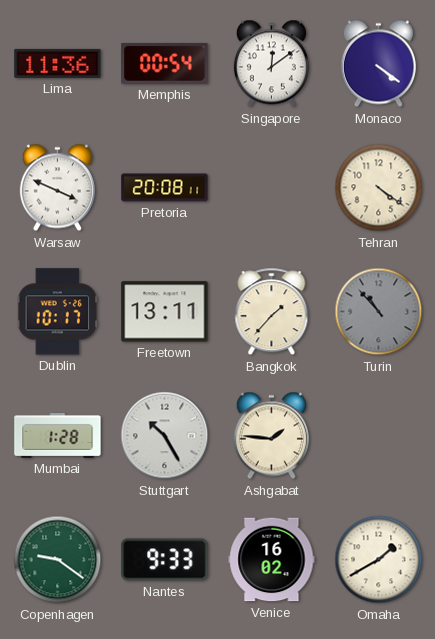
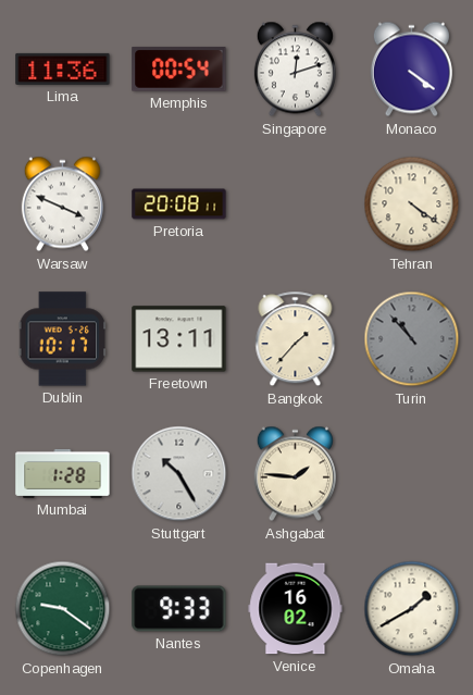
Singapore: 12:09 -> 12:12 (295, 70)
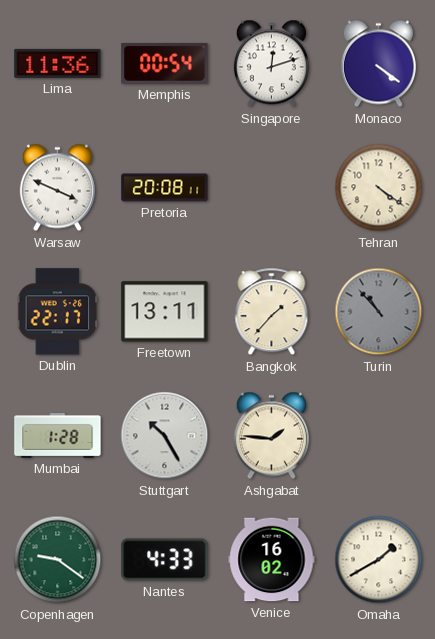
Dublin: 10:17 -> 22:17 (58, 312)
Nantes: 9:33 -> 4:33 (165, 560)
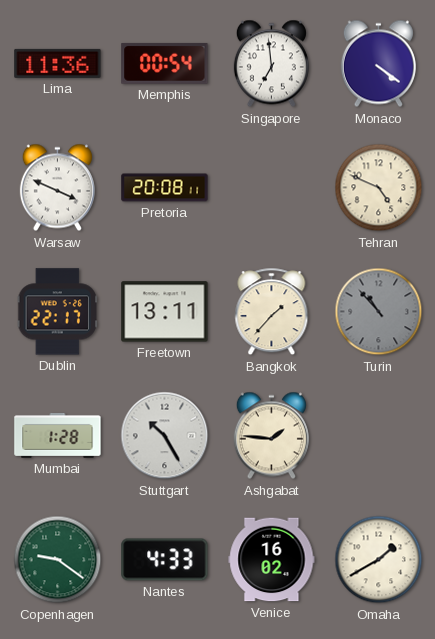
Singapore: 12:12 -> 6:59 (271, 64)
Tehran: 4:21 -> 4:49 (379, 188)
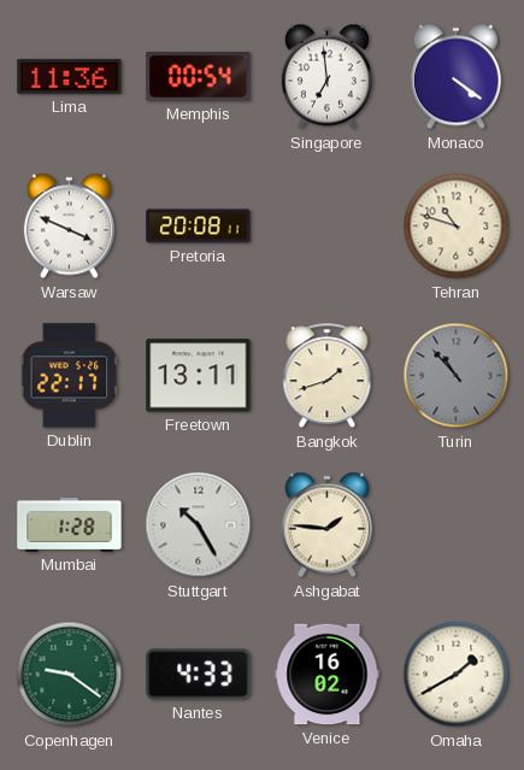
Tehran: 4:49 -> 10:48 (457, 227)
Bangkok: 1:37 -> 1:42 (328, 376)
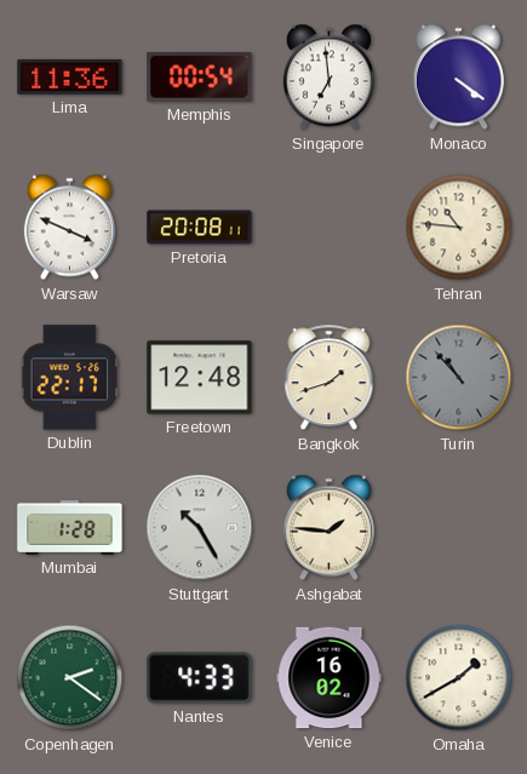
Tehran: 10:48 -> 10:46 (459, 228)
Freetown: 13:11 -> 12:48 (200, 378)
Copenhagen: 9:21 -> 2:21 (70, 678)
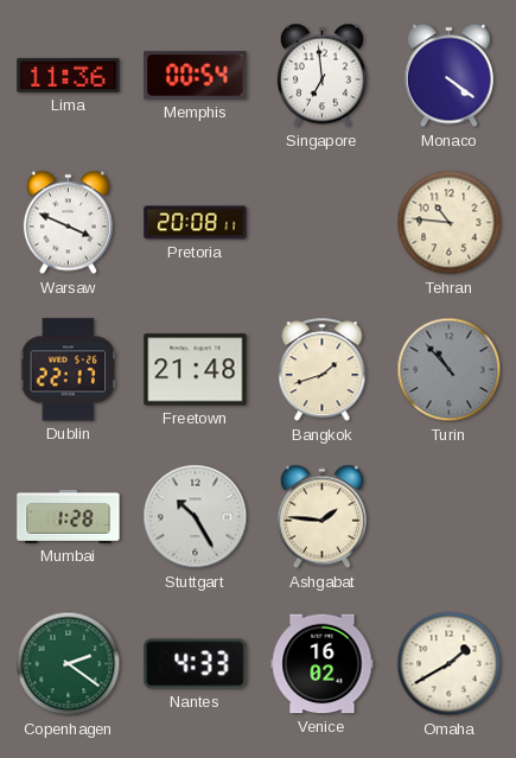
Freetown: 12:48 -> 21:48 (196, 370)
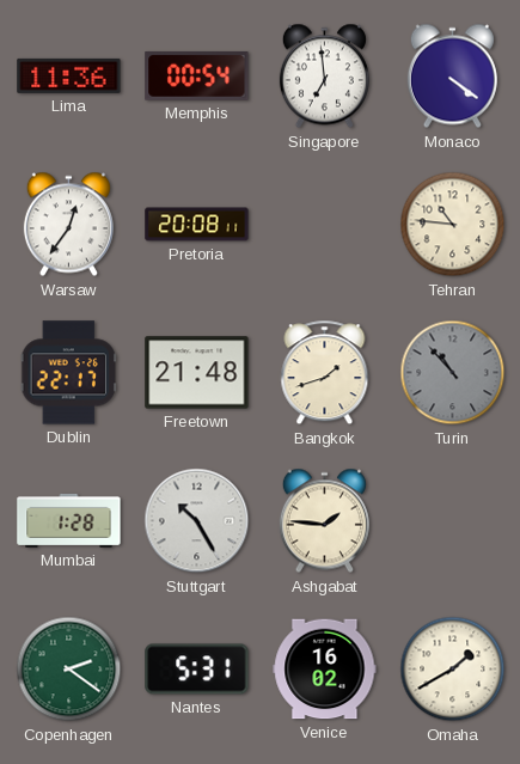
Warsaw: 3:49 -> 12:36 (68, 225)
Nantes: 4:33 -> 5:31 (197, 670)
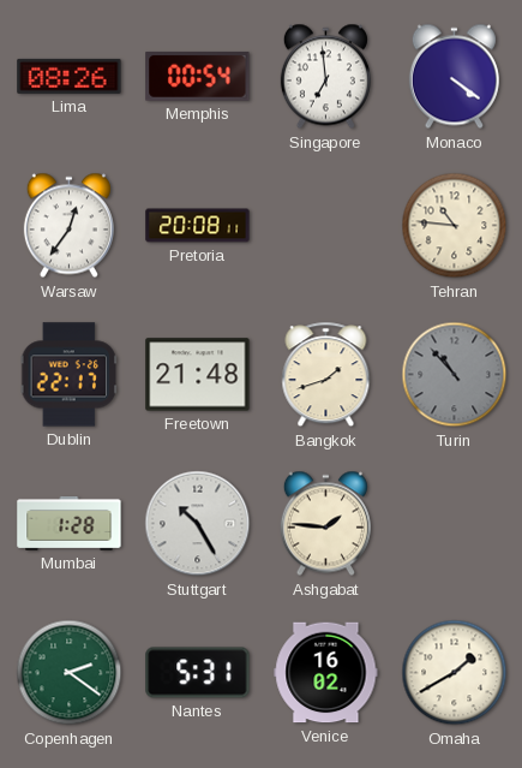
Lima: 11:36 -> 08:26 (70, 76)
